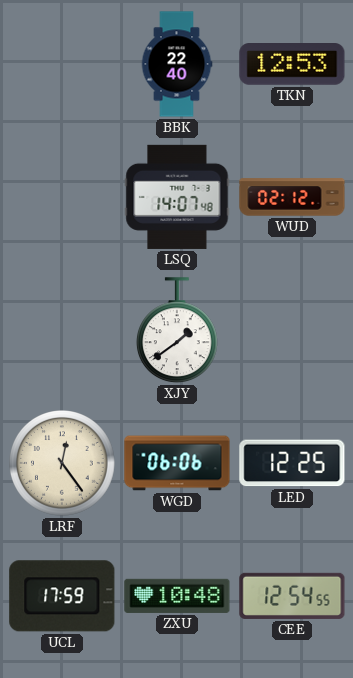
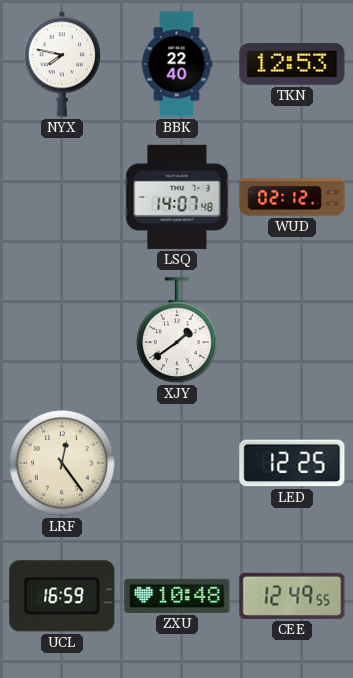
NYX: none -> 7:47 (62, 64)
WGD: 06:06 -> none (177, 463)
UCL: 17:59 -> 16:59 (62, 596)
CEE: 12:54 -> 12:49 (292, 596)
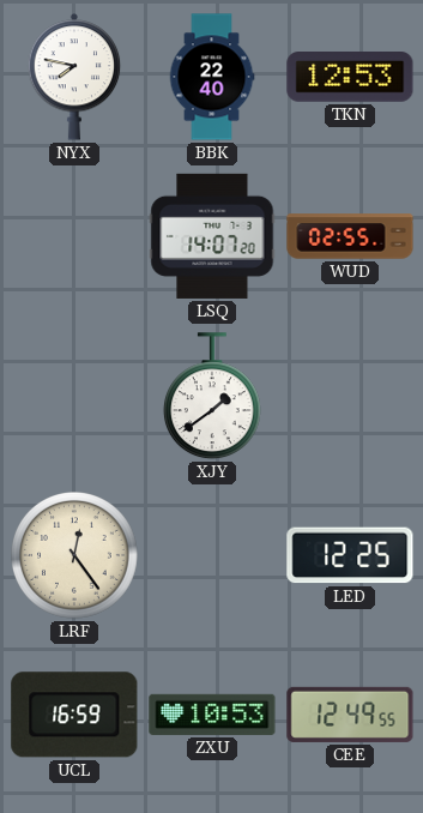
LSQ: 14:07:48 -> 14:07:20 (212, 236)
WUD: 02:12 -> 02:55 (350, 236)
ZXU: 10:48 -> 10:53 (212, 715)
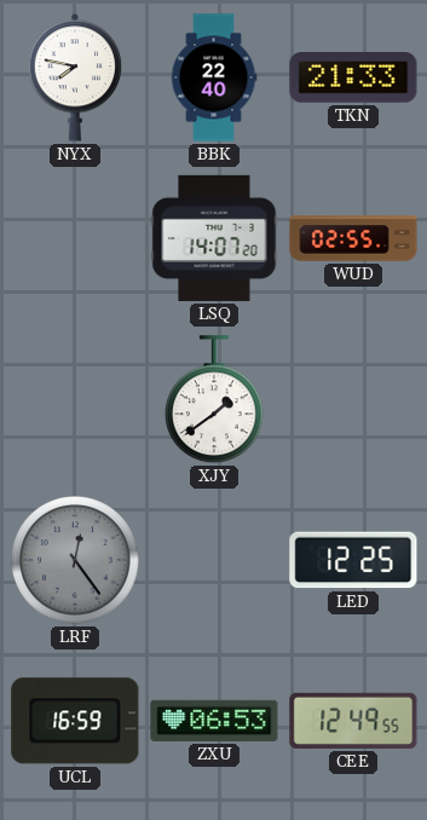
TKN: 12:53 -> 21:33 (353, 79)
LRF dial: cream -> grey (76, 561)
ZXU: 10:53 -> 06:53 (214, 721)
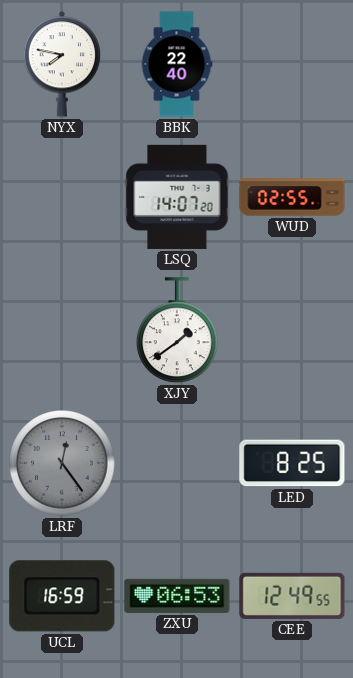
TKN: 21:33 -> none (353, 79)
LED: 12:25 -> 8:25 (292, 463)
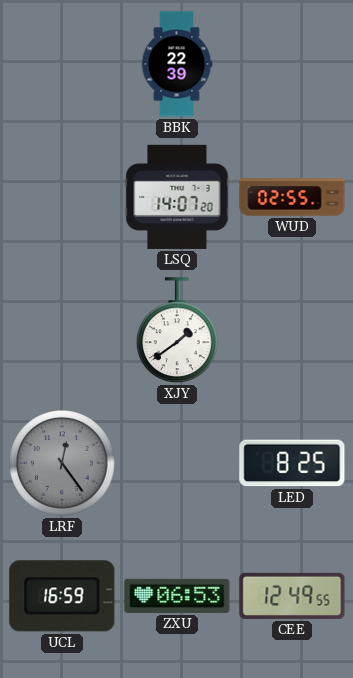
NYX: 7:47 -> none (62, 64)
BBK: 22:40 -> 22:39 (177, 64)
